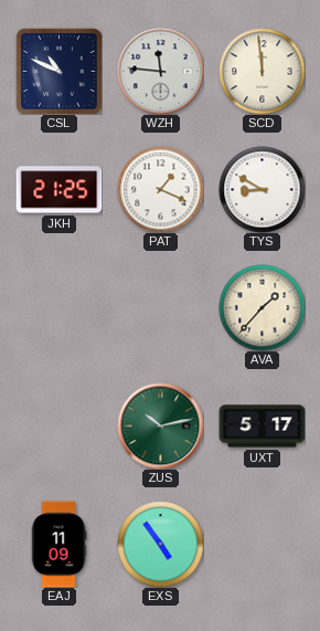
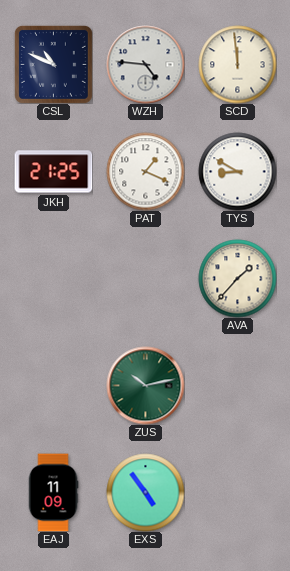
WZH: 11:46 -> 4:46 (145, 64)
UXT: 5:17 -> none (262, 427)
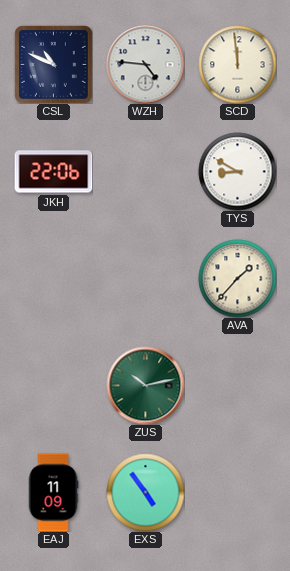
JKH: 21:25 -> 22:06 (53, 172)
PAT: 1:19 -> none (145, 171)
